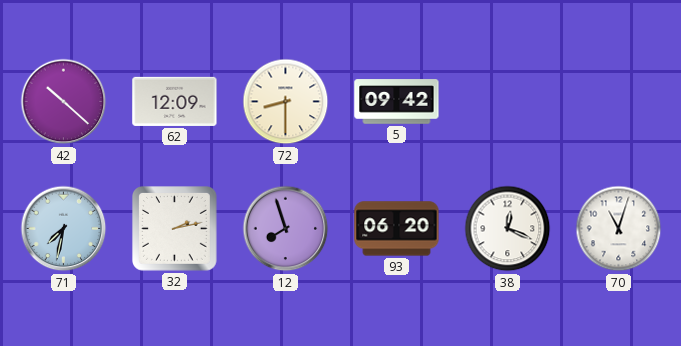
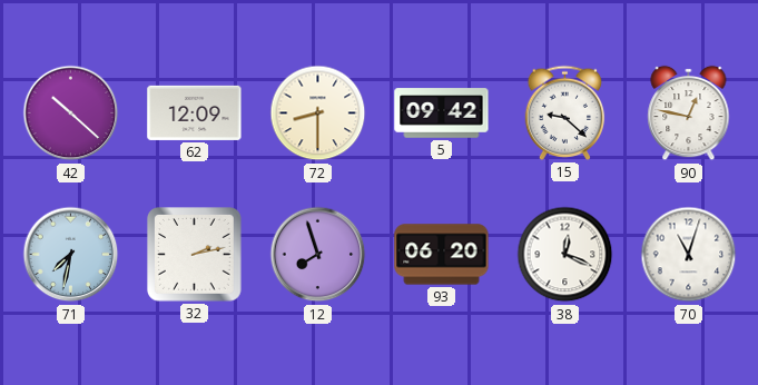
15: none -> 9:22 (565, 112)
90: none -> 12:47 (689, 113)
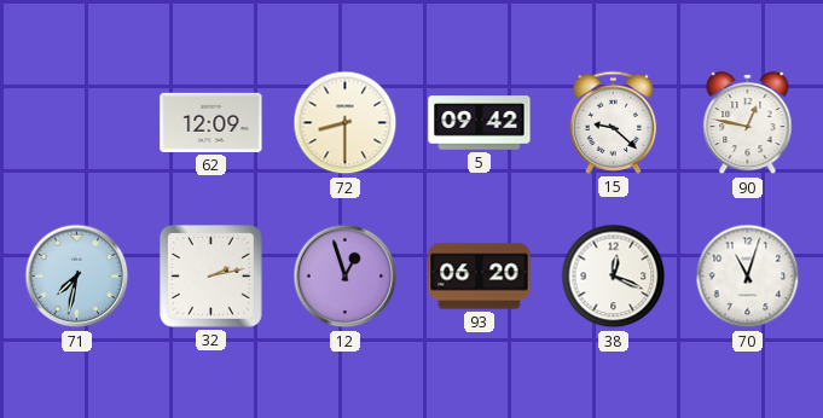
42: 10:22 -> none (71, 113)
12: 7:57 -> 12:57 (346, 277)
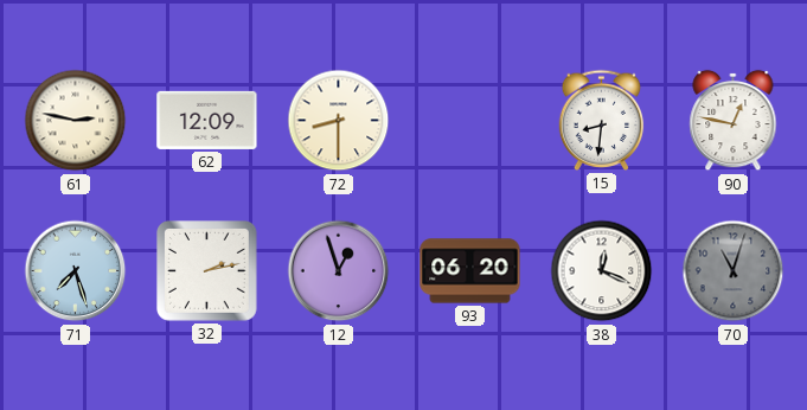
61: none -> 2:47 (76, 121)
5: 09:42 -> none (480, 123)
15: 9:22 -> 8:31 (602, 120)
71: 7:32 -> 7:27 (76, 271)
70 dial: white -> grey (734, 271)
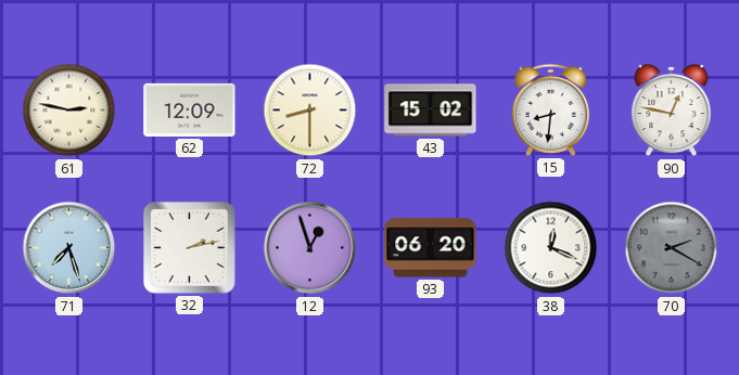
43: none -> 15:02 (431, 111)
70: 11:03 -> 2:20 (672, 248)
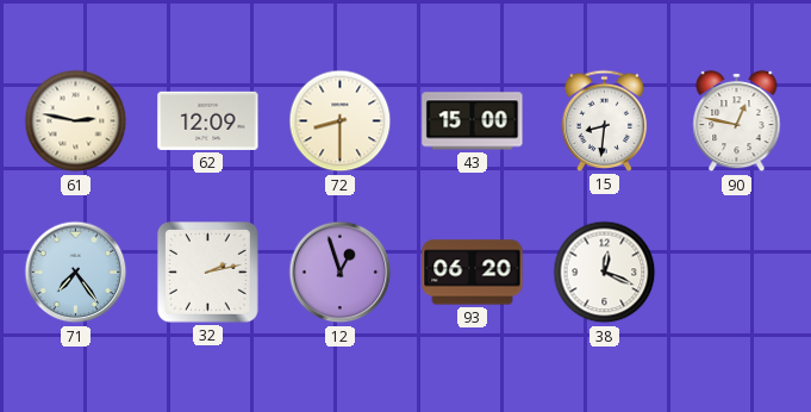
43: 15:02 -> 15:00 (473, 121)
71: 7:27 -> 7:24 (76, 273)
70: 2:20 -> none (672, 248)
